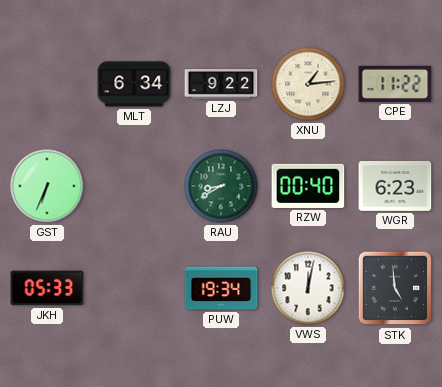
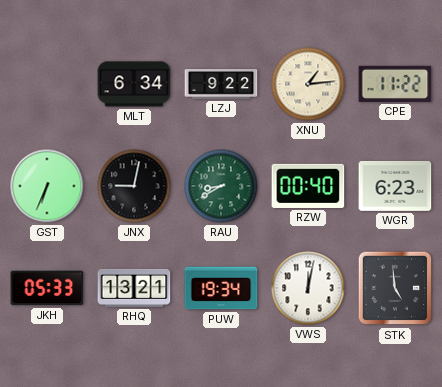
JNX: none -> 9:02 (134, 186)
RHQ: none -> 13:21 (134, 288)
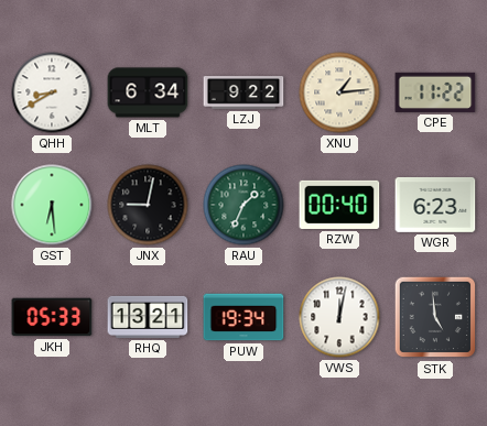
QHH: none -> 8:40 (52, 92)
GST: 6:34 -> 6:29 (52, 205)
RAU: 8:40 -> 1:34 (244, 205)
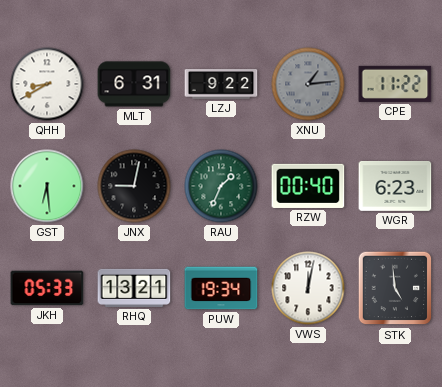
MLT: 6:34 -> 6:31 (134, 84)
XNU dial: cream -> grey (308, 84)
